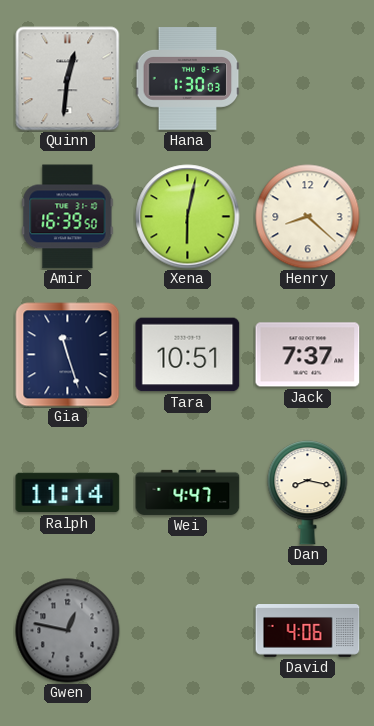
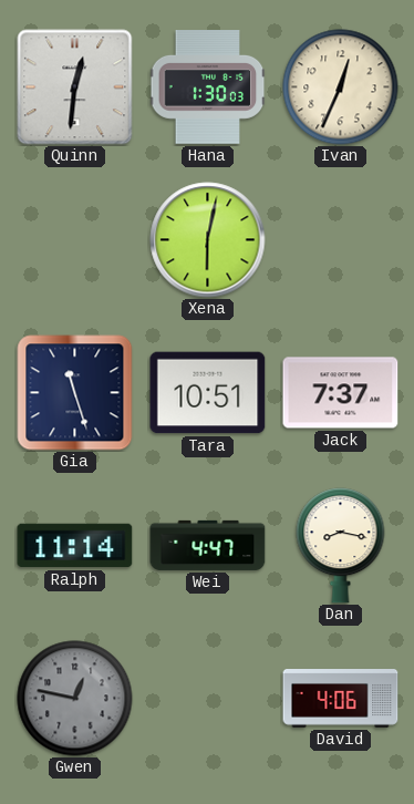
Ivan: none -> 12:34 (341, 87)
Amir: 16:39 -> none (68, 217)
Henry: 8:22 -> none (308, 217)
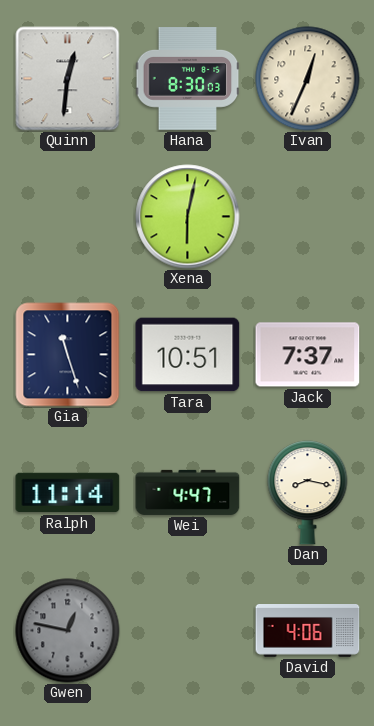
Hana: 1:30 -> 8:30 (187, 79)
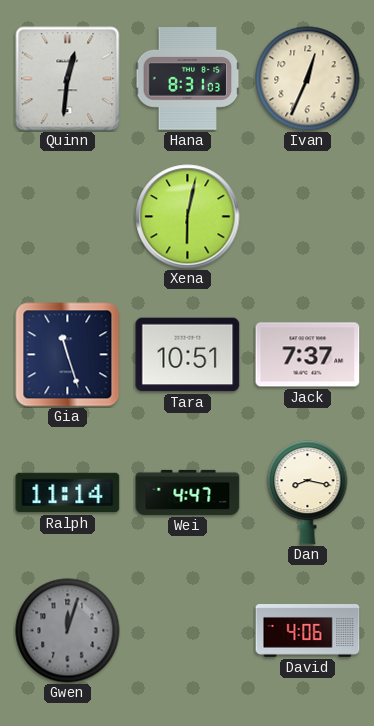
Hana: 8:30 -> 8:31 (187, 79)
Gwen: 12:47 -> 12:03 (68, 631)
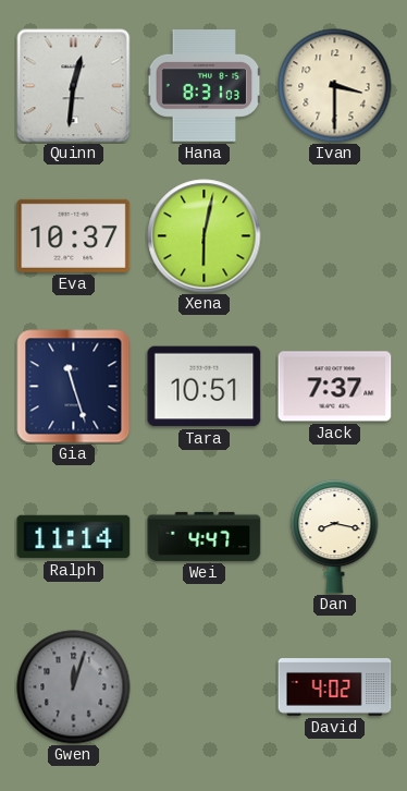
Ivan: 12:34 -> 3:30 (335, 86)
Eva: none -> 10:37 (74, 235)
David: 4:06 -> 4:02 (335, 687)
